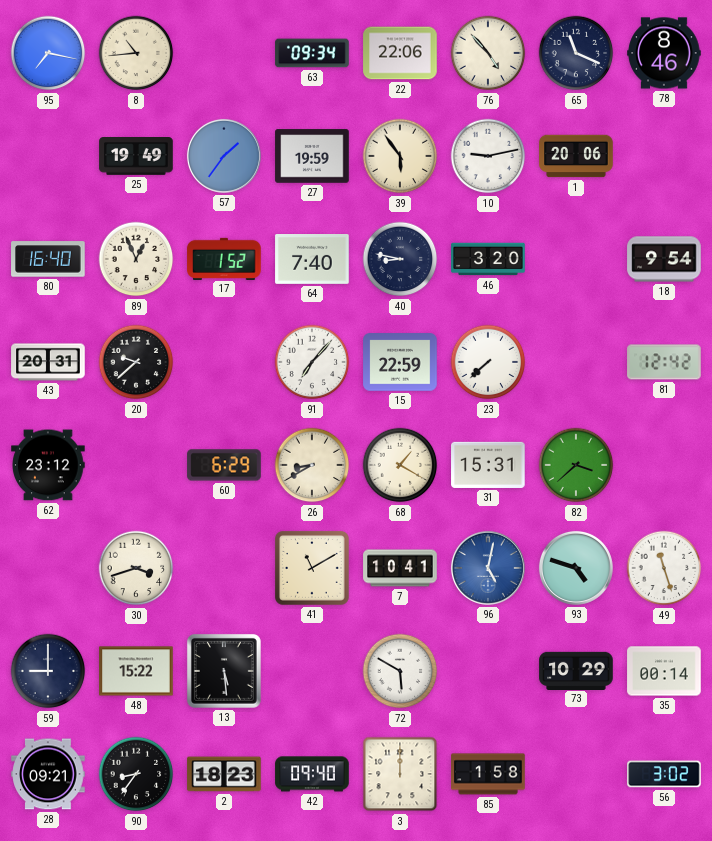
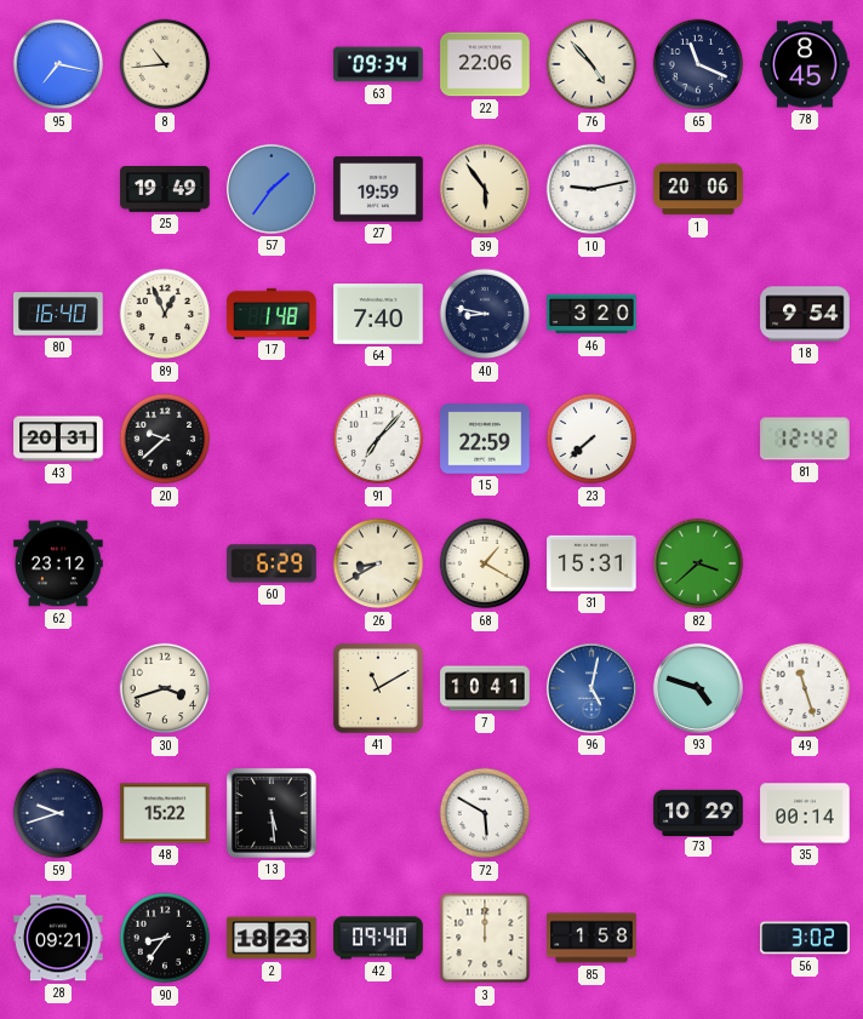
78: 8:46 -> 8:45 (805, 64)
17: 1:52 -> 1:48 (272, 313)
59: 9:00 -> 9:42 (58, 813)
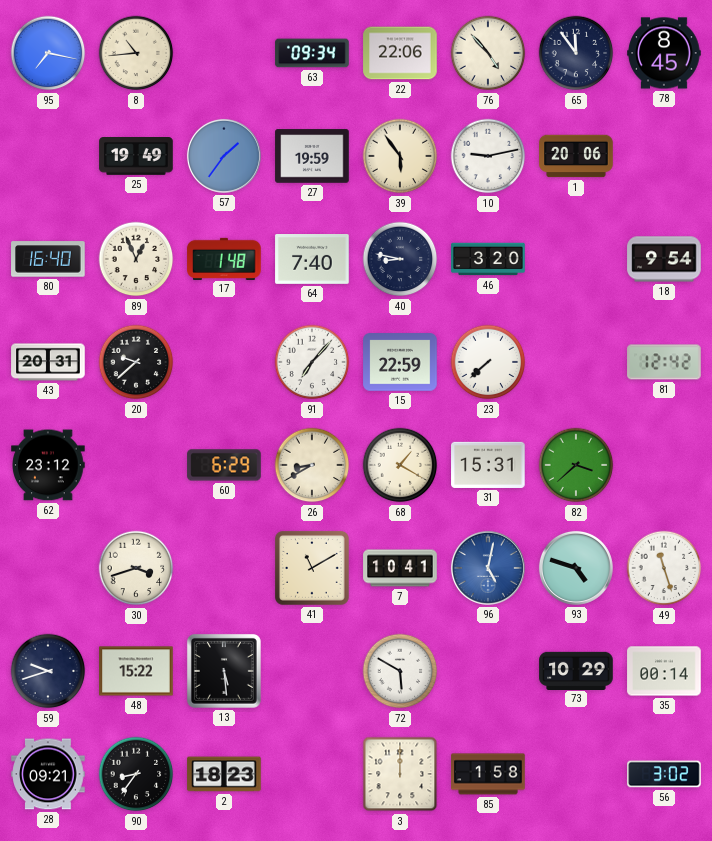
65: 11:19 -> 11:54 (576, 53)
42: 09:40 -> none (378, 938)
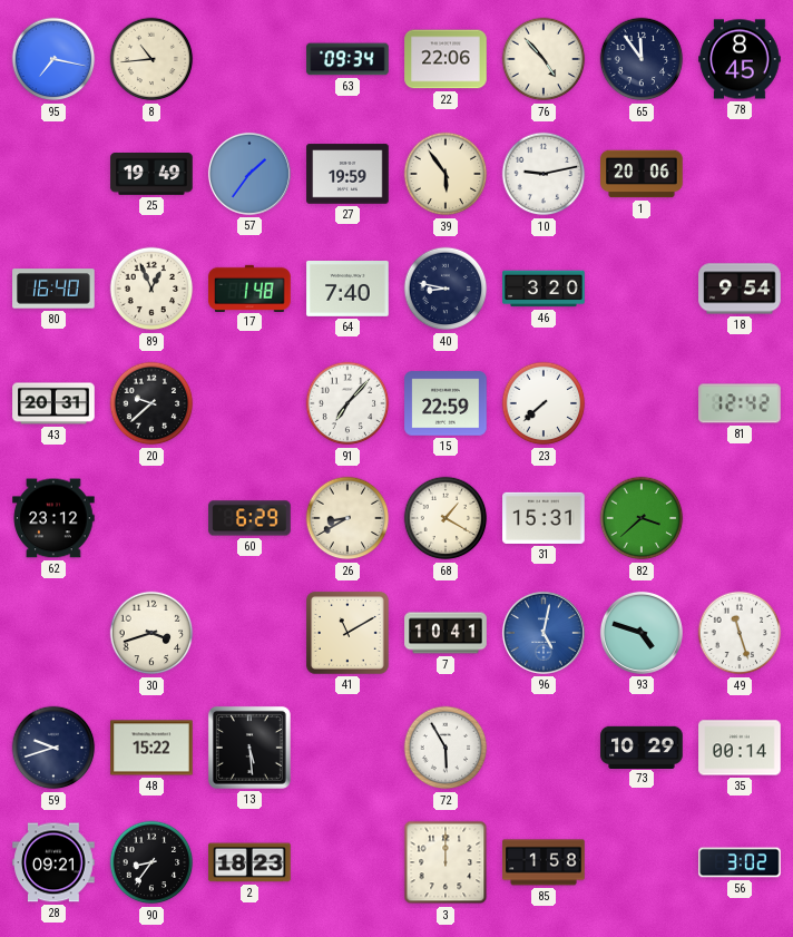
72: 5:50 -> 5:55 (446, 748)
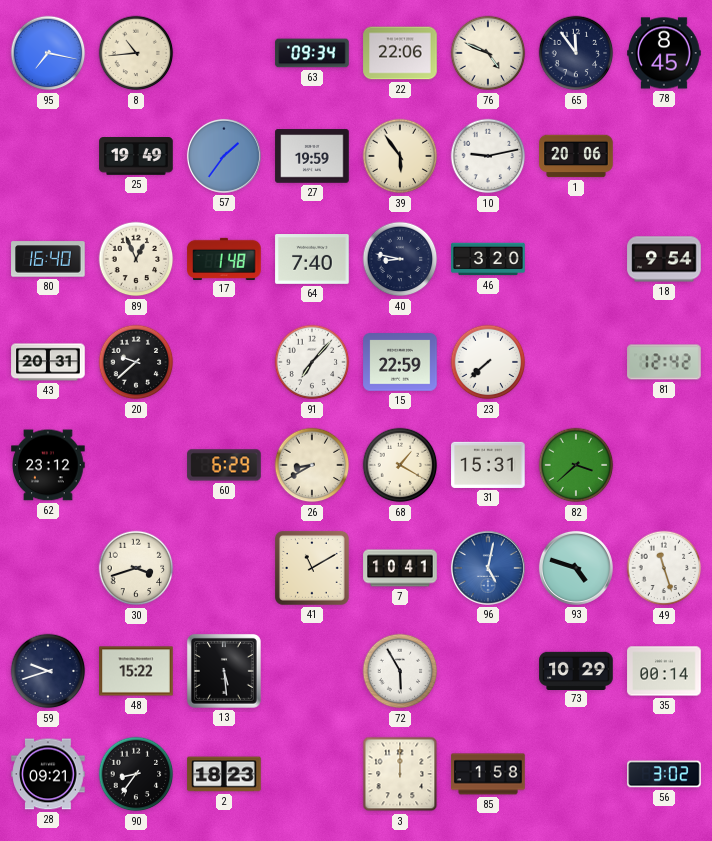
76: 4:53 -> 4:49 (488, 53)
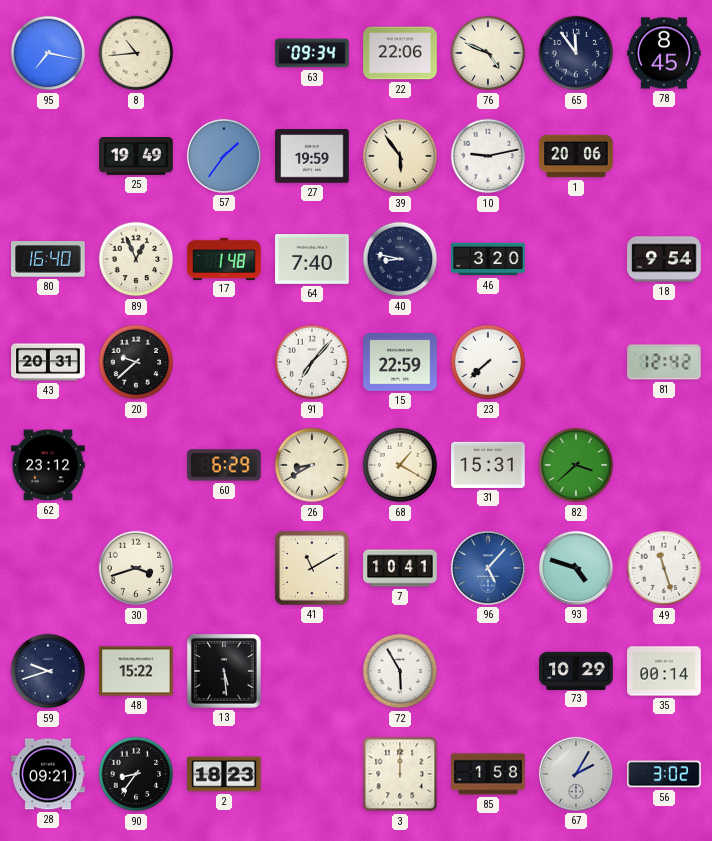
96: 5:02 -> 5:07 (488, 568)
67: none -> 2:05 (576, 774)
